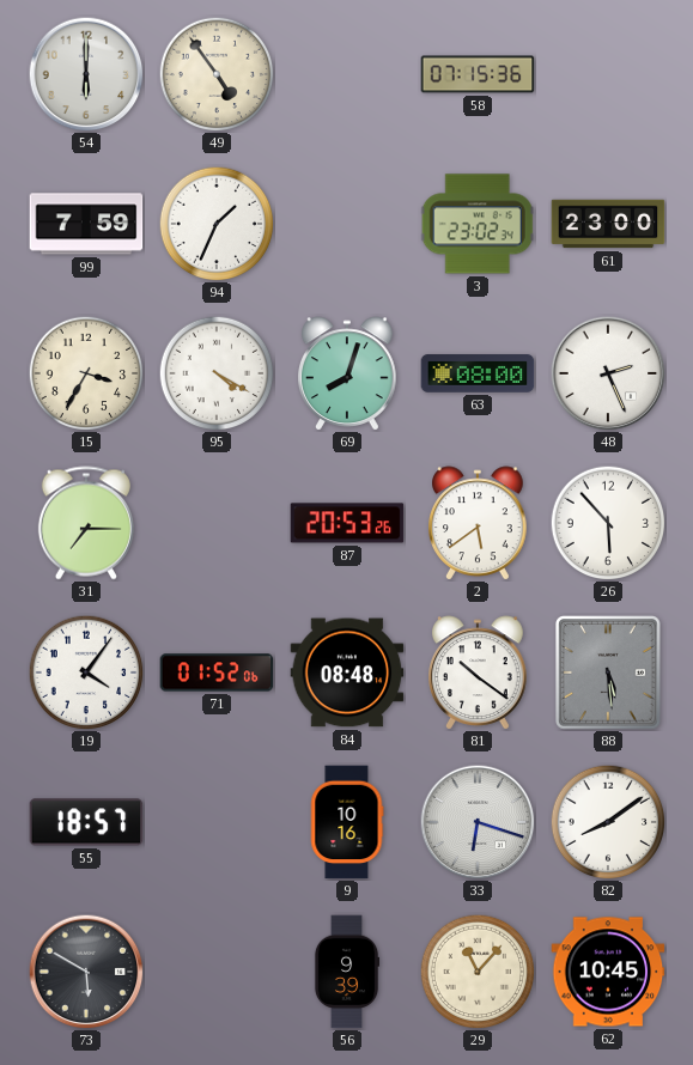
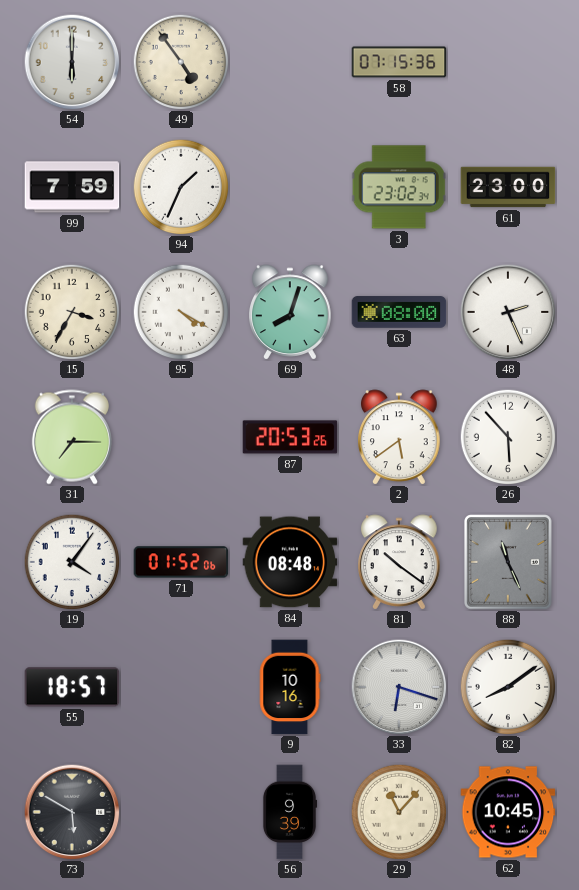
88: 5:29 -> 11:26 (508, 562)
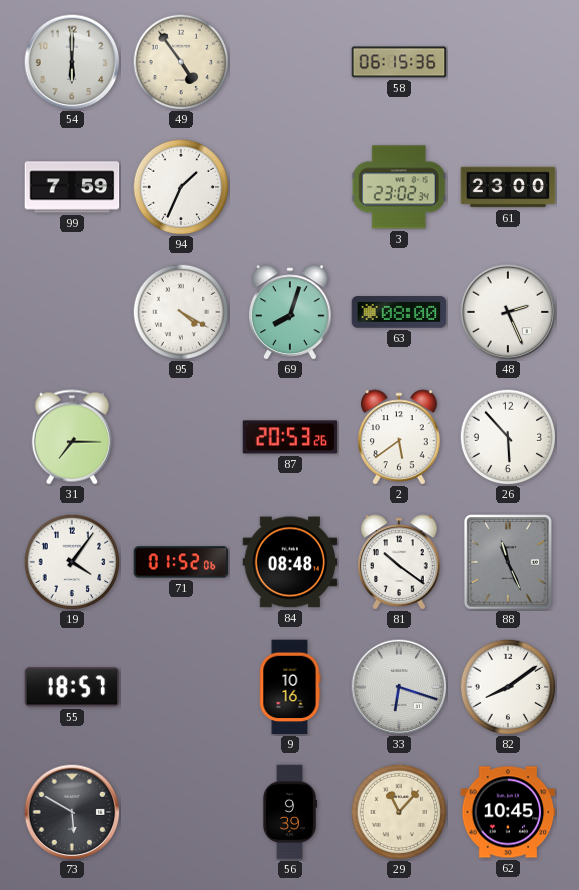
58: 07:15 -> 06:15 (399, 62)
15: 3:35 -> none (72, 312)
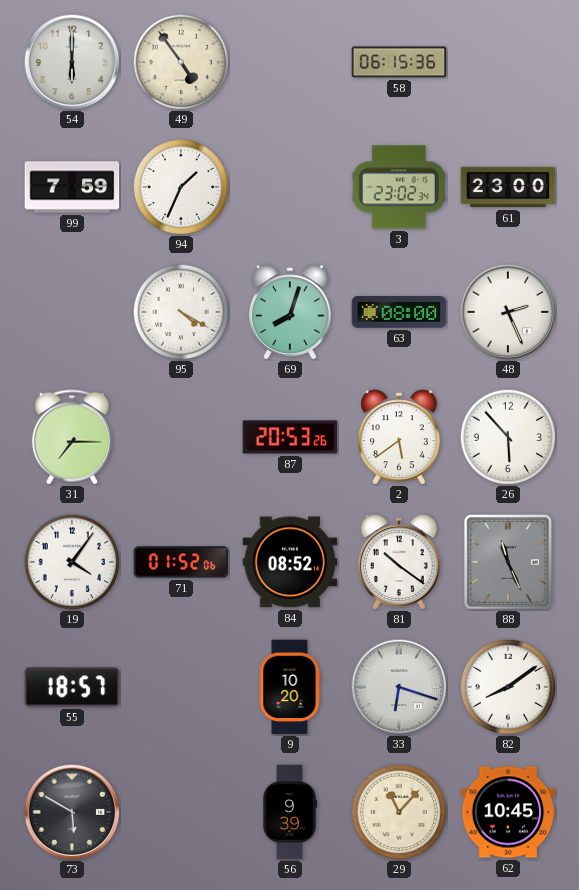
84: 08:48 -> 08:52 (290, 562)
9: 10:16 -> 10:20 (290, 687)
